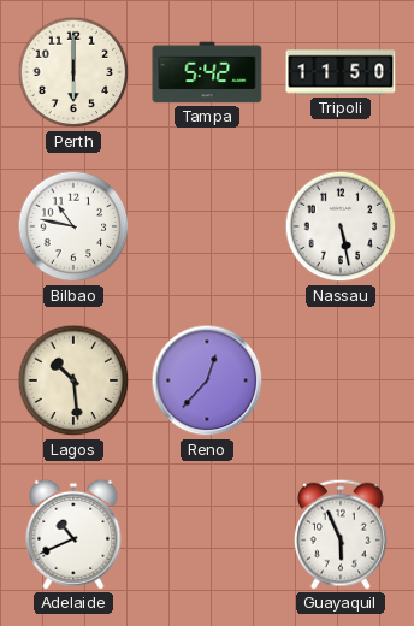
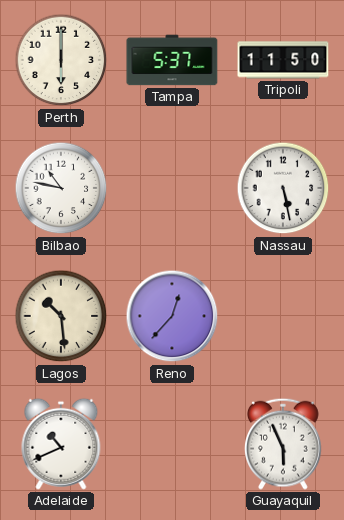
Tampa: 5:42 -> 5:37 (172, 60)
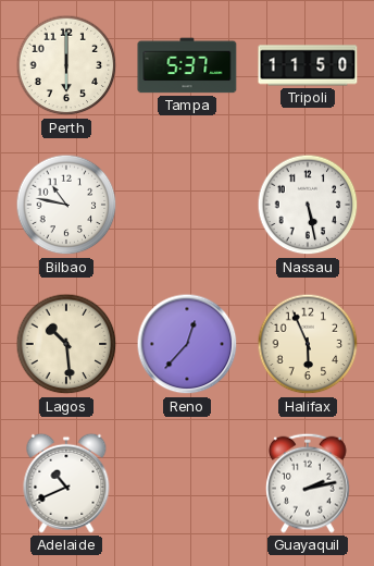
Halifax: none -> 5:56 (308, 344)
Guayaquil: 5:56 -> 2:13 (309, 483)
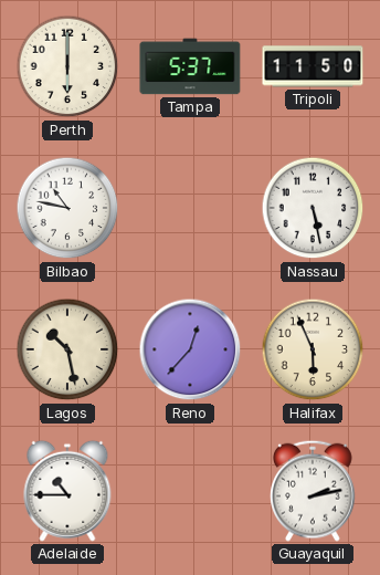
Lagos: 10:29 -> 10:28 (67, 349)
Adelaide: 10:41 -> 10:45 (67, 491)
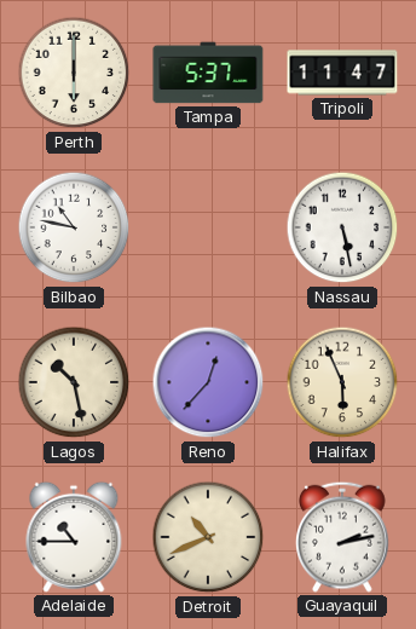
Tripoli: 11:50 -> 11:47 (342, 73)
Detroit: none -> 10:41 (208, 537)
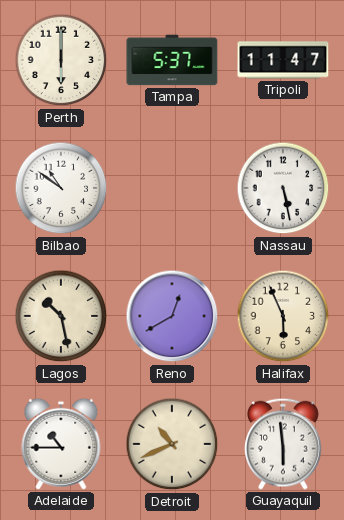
Bilbao: 10:47 -> 10:51 (61, 188)
Reno: 12:37 -> 12:40 (172, 316)
Guayaquil: 2:13 -> 5:59 (284, 444)
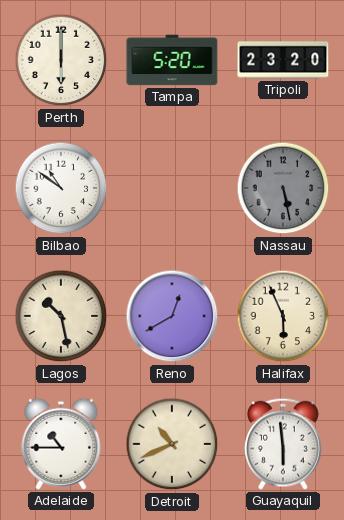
Tampa: 5:37 -> 5:20 (172, 60)
Tripoli: 11:47 -> 23:20 (283, 60)
Nassau dial: white -> grey (283, 188)
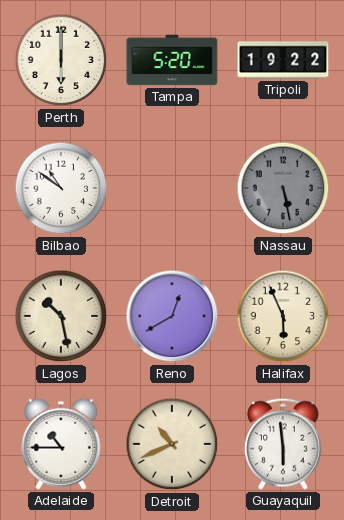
Tripoli: 23:20 -> 19:22 (283, 60)
